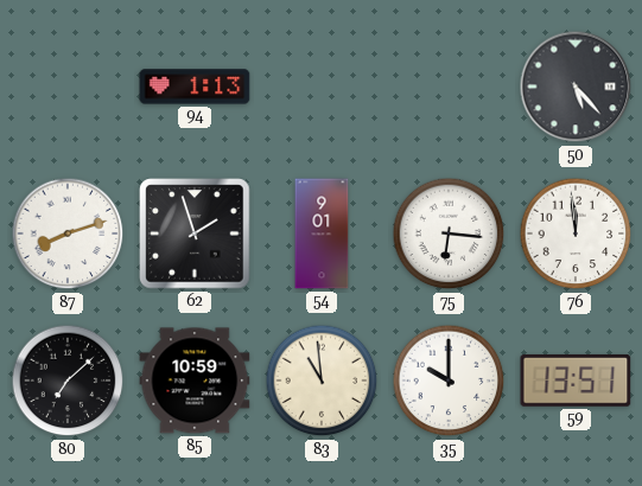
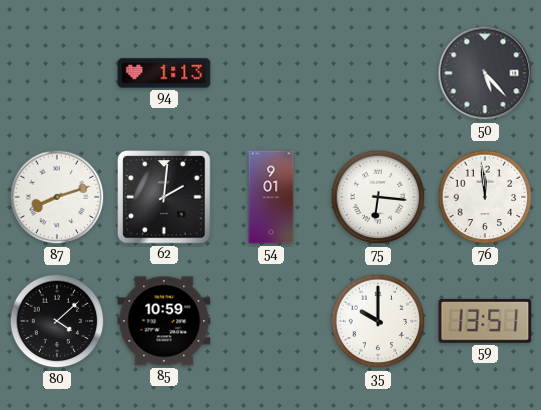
62: 1:57 -> 2:01 (164, 197)
80: 7:08 -> 4:08 (57, 321)
83: 10:59 -> none (322, 381)
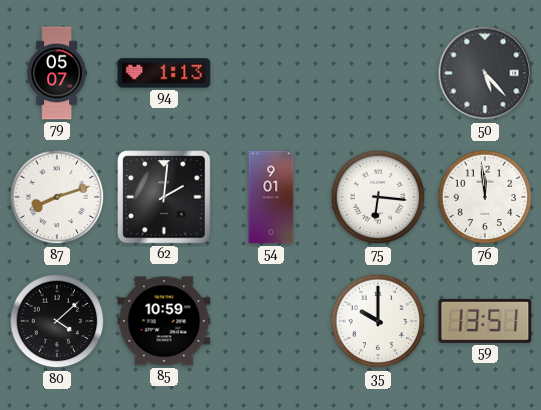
79: none -> 05:07 (57, 73)
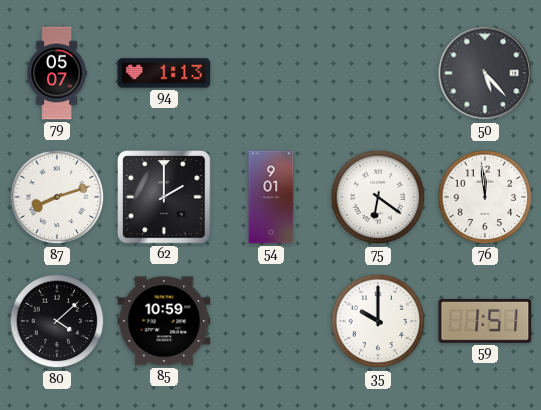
62: 2:01 -> 2:00 (164, 197)
75: 6:16 -> 6:21 (378, 197)
59: 13:51 -> 1:51 (485, 321)
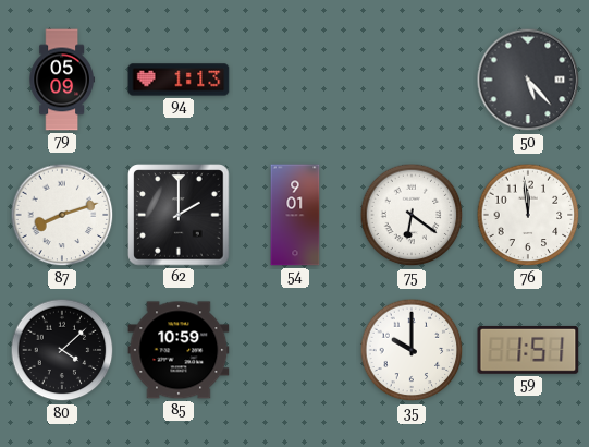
79: 05:07 -> 05:09 (62, 80)
